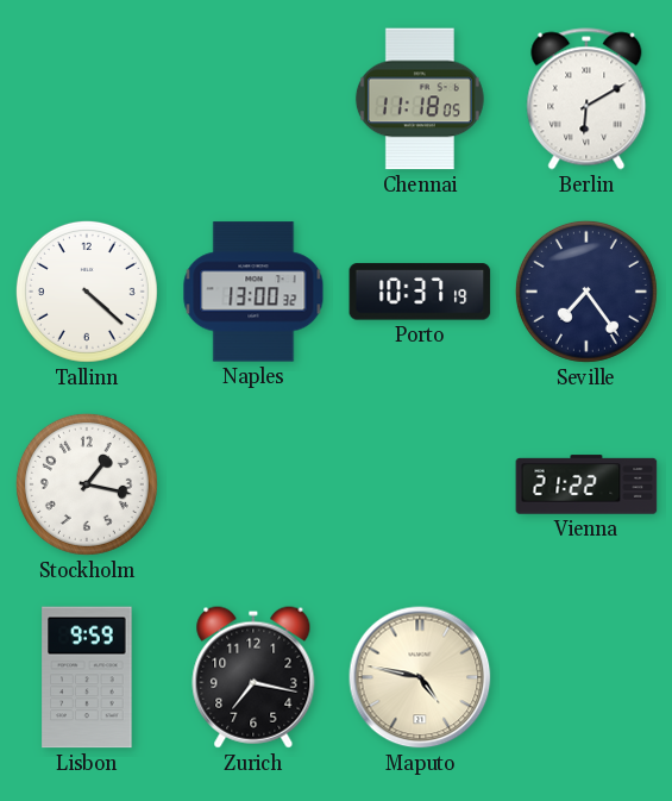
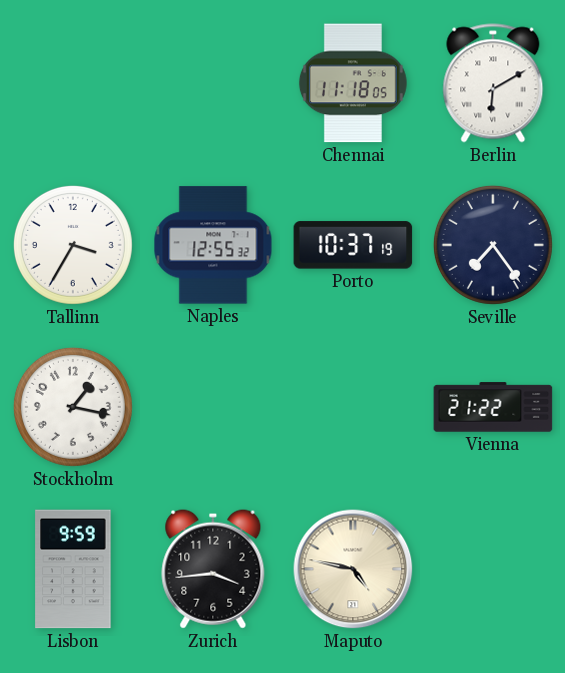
Tallinn: 4:22 -> 3:35 (73, 245)
Naples: 13:00 -> 12:55 (213, 245)
Zurich: 7:17 -> 3:44 (213, 569)
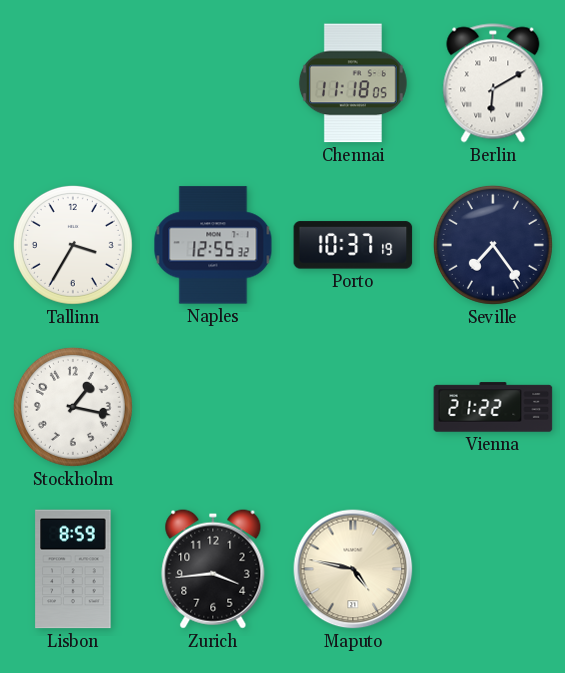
Lisbon: 9:59 -> 8:59 (73, 569)
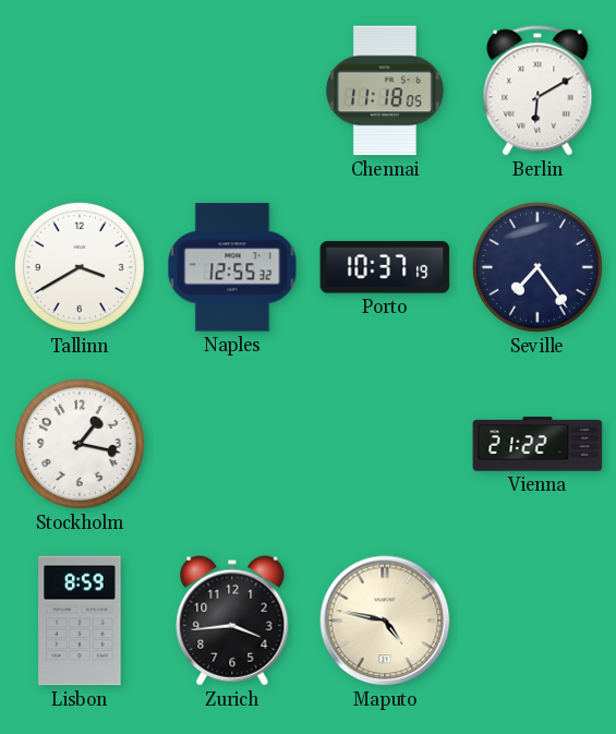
Tallinn: 3:35 -> 3:40 (80, 267)
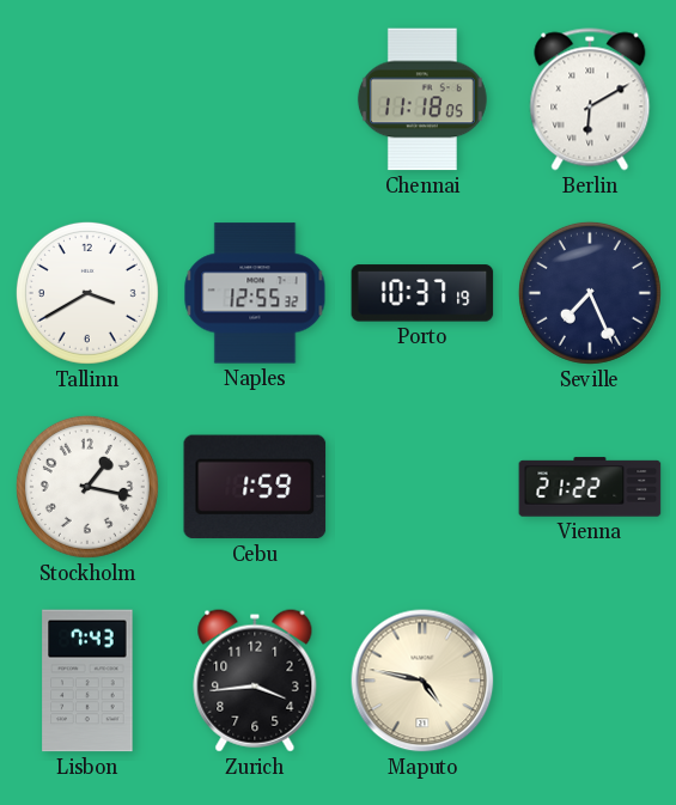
Seville: 7:24 -> 7:26 (590, 293)
Cebu: none -> 1:59 (255, 487)
Lisbon: 8:59 -> 7:43 (87, 681)
